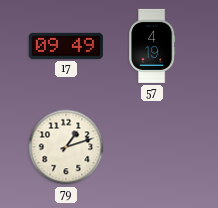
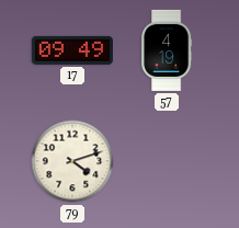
79: 1:12 -> 4:12 (72, 161)
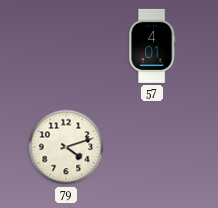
17: 09:49 -> none (72, 50)
57: 4:19 -> 4:01 (152, 46)
